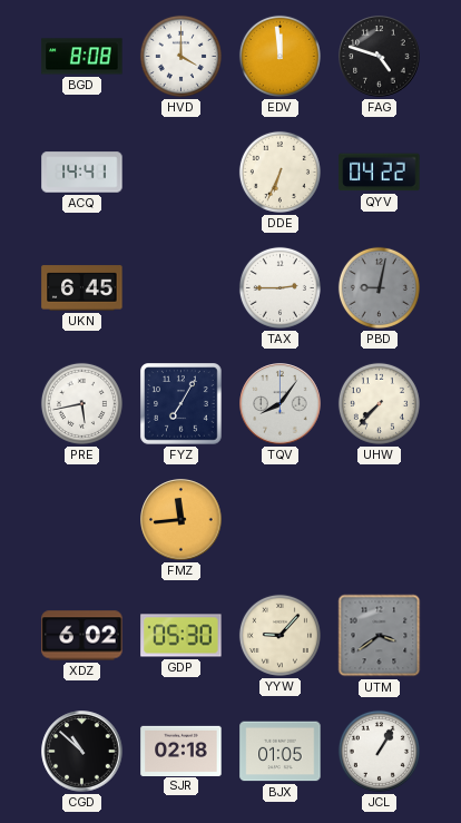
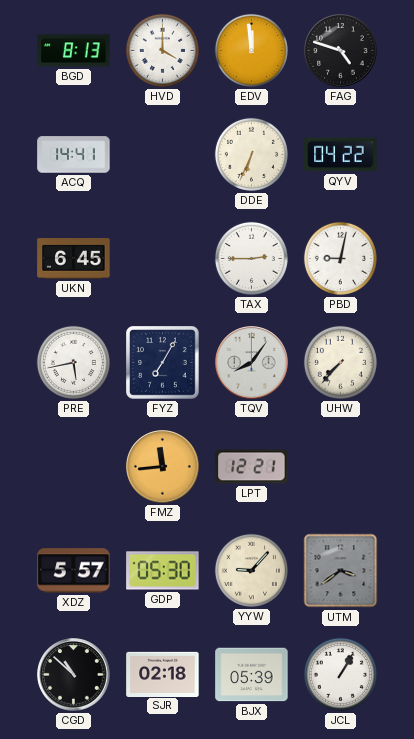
BGD: 8:08 -> 8:13 (74, 51)
PBD dial: grey -> white (340, 258)
LPT: none -> 12:21 (252, 467)
XDZ: 6:02 -> 5:57 (74, 571)
BJX: 01:05 -> 05:39 (252, 675)
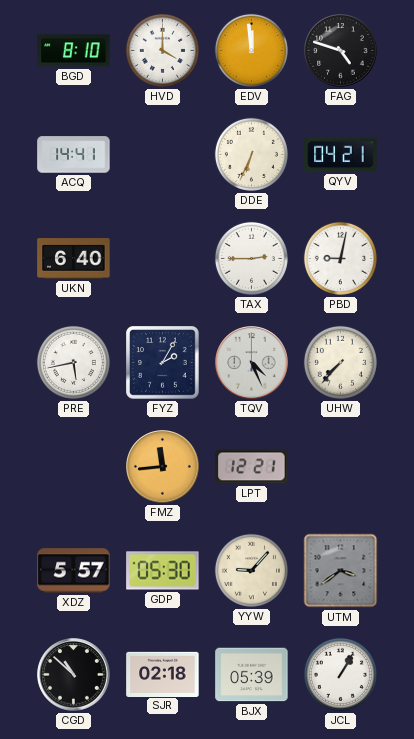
BGD: 8:13 -> 8:10 (74, 51)
QYV: 04:22 -> 04:21 (341, 155)
UKN: 6:45 -> 6:40 (74, 259)
FYZ: 7:05 -> 2:05 (163, 363)
TQV: 8:06 -> 4:26 (252, 363)
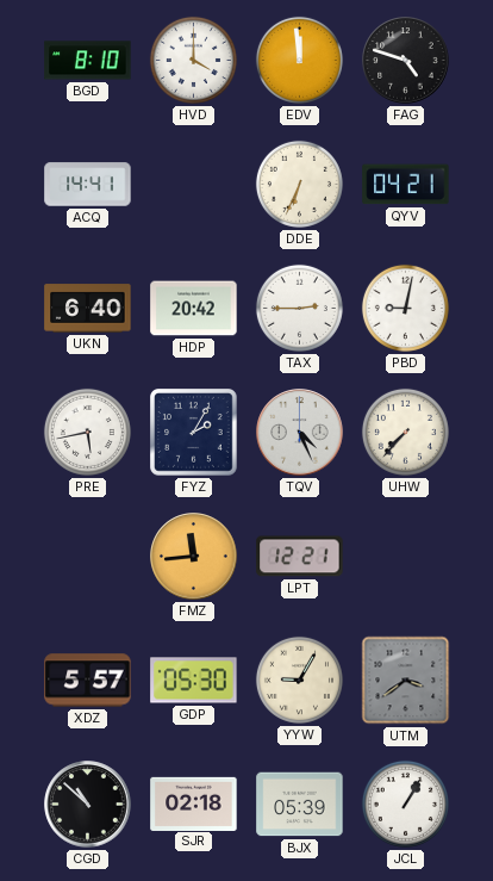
HDP: none -> 20:42 (194, 309)
YYW: 9:07 -> 9:05 (299, 680)
